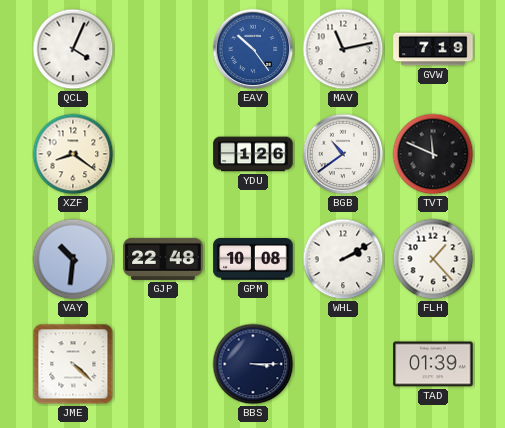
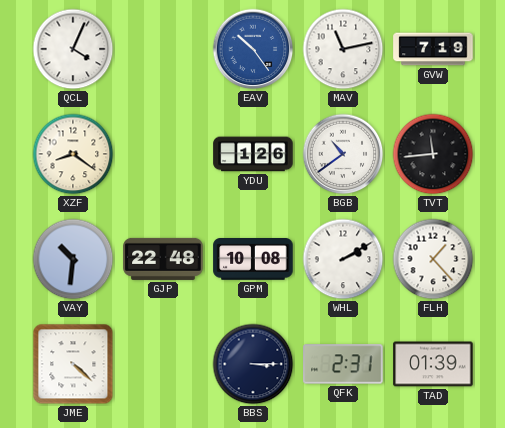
TVT: 11:49 -> 11:44 (433, 154)
QFK: none -> 2:31 (343, 364)
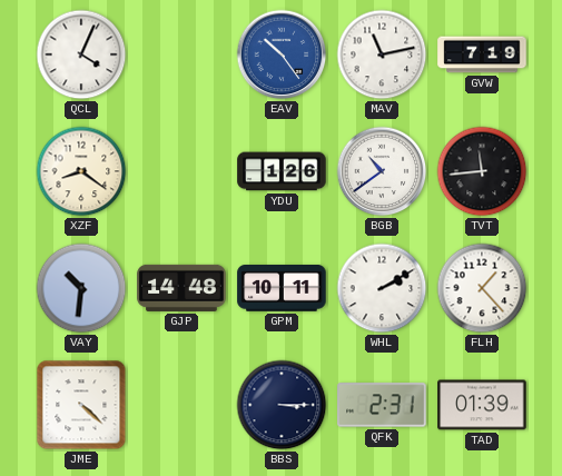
GJP: 22:48 -> 14:48 (181, 288)
GPM: 10:08 -> 10:11 (282, 289)
